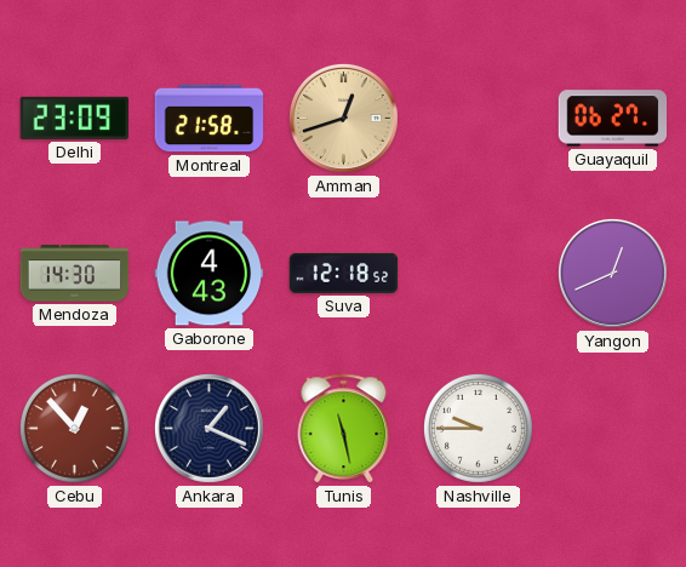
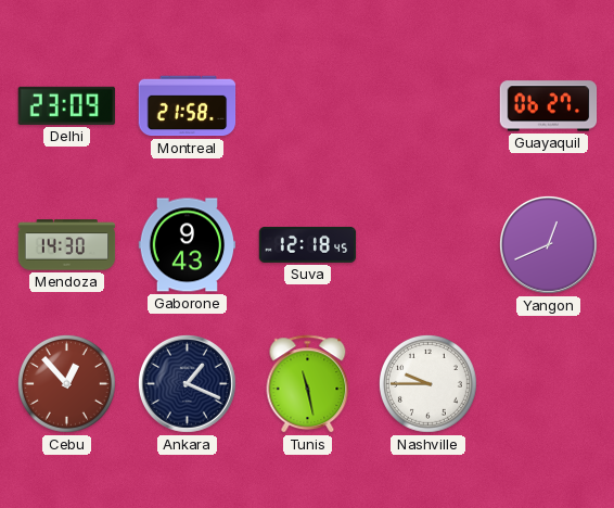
Amman: 12:42 -> none (343, 118)
Gaborone: 4:43 -> 9:43 (188, 245)
Suva: 12:18:52 -> 12:18:45 (308, 244)
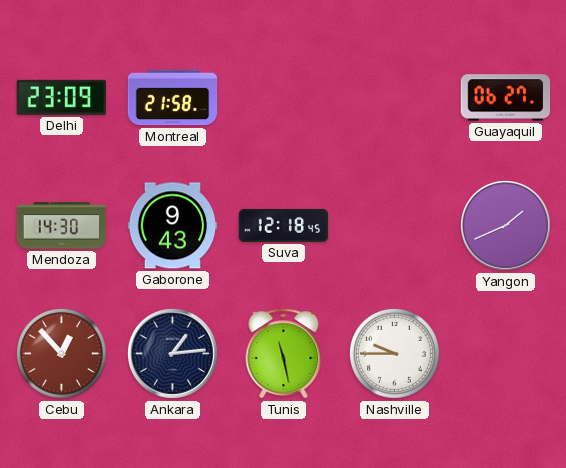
Yangon: 12:41 -> 1:41 (505, 225)
Ankara: 1:19 -> 1:14 (172, 353)
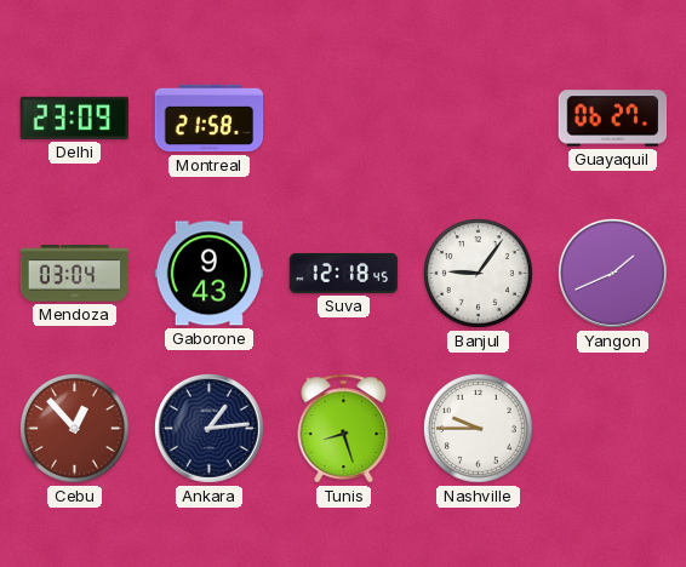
Mendoza: 14:30 -> 03:04 (75, 274)
Banjul: none -> 9:06 (478, 273)
Tunis: 11:28 -> 8:27 (344, 429)
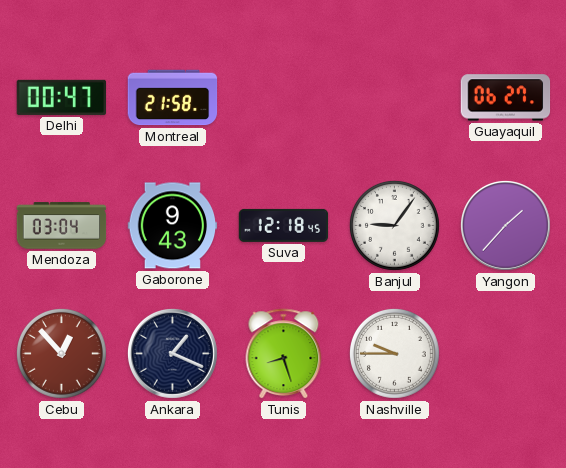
Delhi: 23:09 -> 00:47 (62, 97)
Yangon: 1:41 -> 1:37 (505, 225)
Ankara: 1:14 -> 1:19 (172, 353)
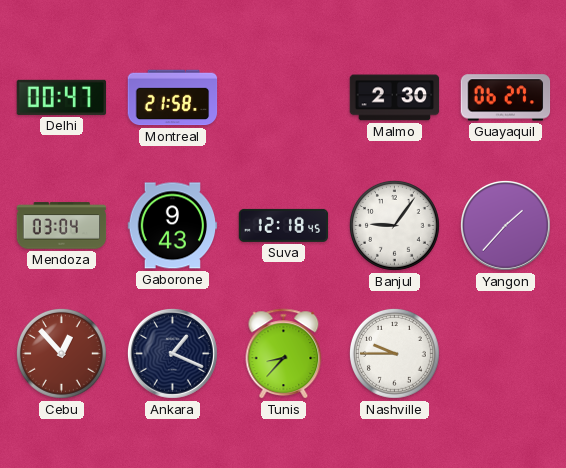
Malmo: none -> 2:30 (395, 98)
Tunis: 8:27 -> 8:37 (284, 354)
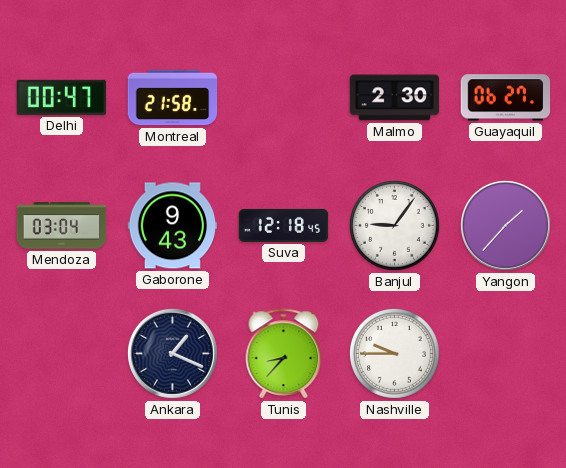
Cebu: 12:53 -> none (61, 353)
